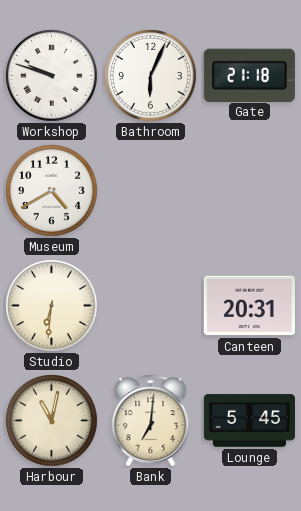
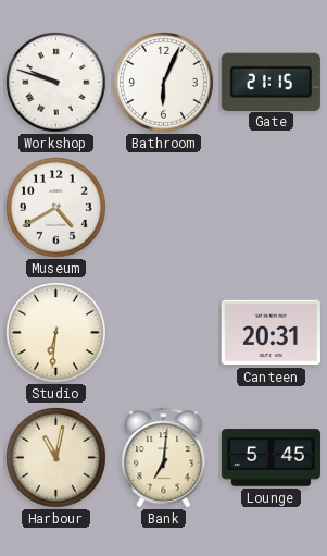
Gate: 21:18 -> 21:15 (271, 82)
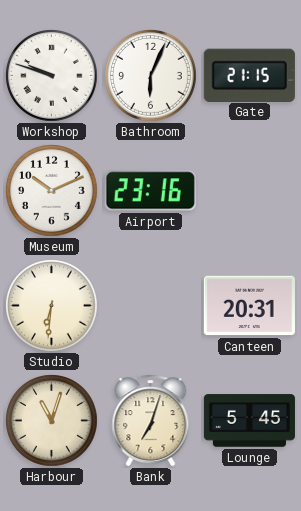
Museum: 4:40 -> 10:11 (52, 191)
Airport: none -> 23:16 (150, 191)
Harbour: 11:02 -> 11:03 (52, 421)
Bank: 7:01 -> 7:03 (151, 421)
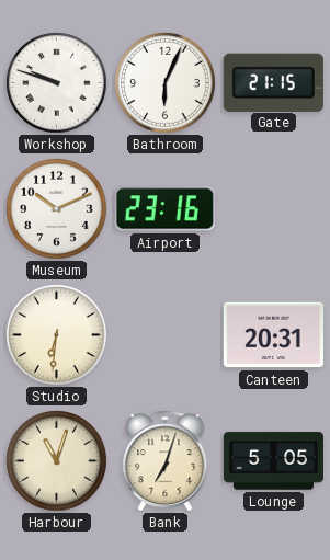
Lounge: 5:45 -> 5:05 (273, 461)
